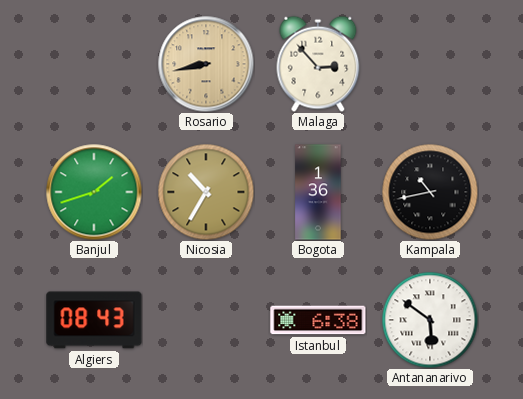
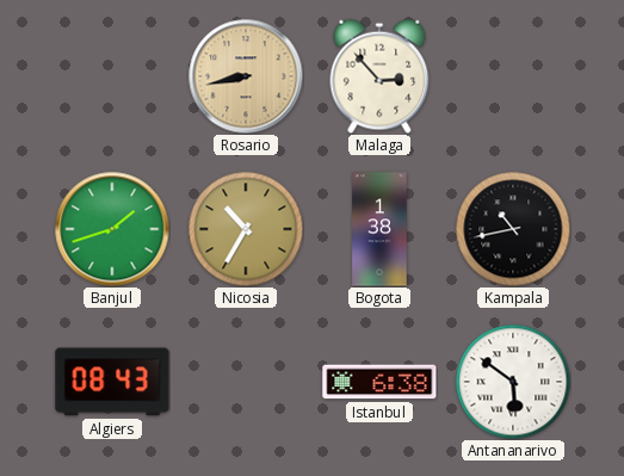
Bogota: 1:36 -> 1:38 (379, 229)
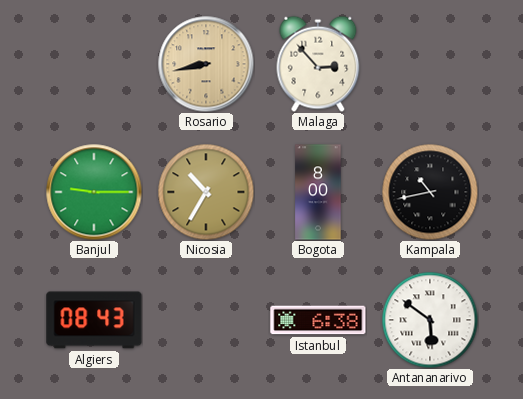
Banjul: 1:42 -> 9:15 (94, 192)
Bogota: 1:38 -> 8:00 (318, 192)
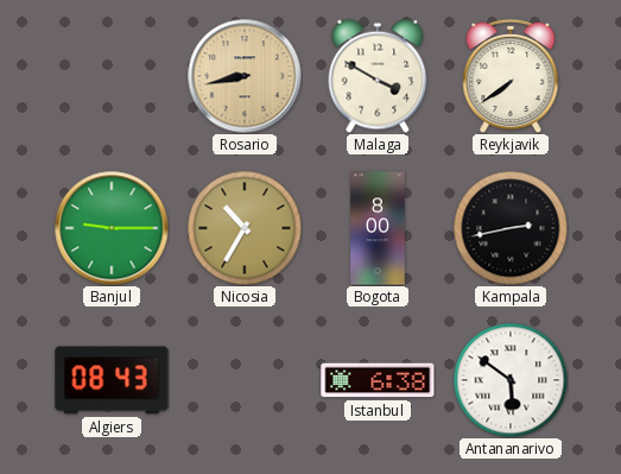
Malaga: 2:53 -> 3:50 (378, 76)
Reykjavik: none -> 7:39 (511, 76)
Kampala: 10:43 -> 2:43 (511, 228)
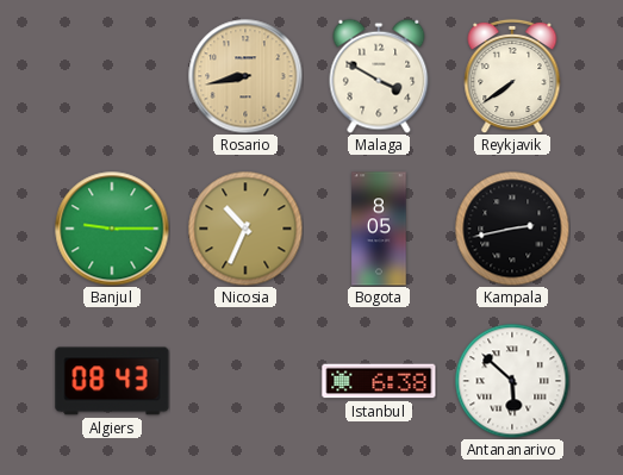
Nicosia: 10:35 -> 10:34 (245, 229)
Bogota: 8:00 -> 8:05 (379, 229)
Antananarivo: 5:51 -> 5:52 (512, 381)
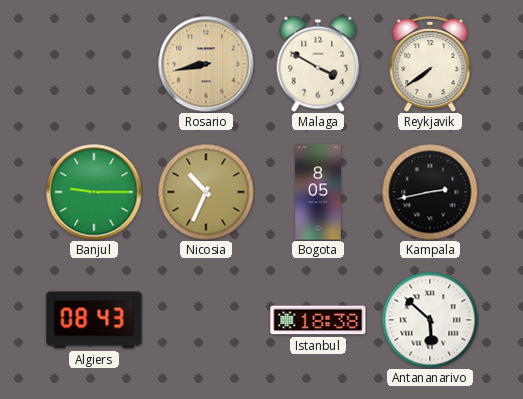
Istanbul: 6:38 -> 18:38 (318, 320)
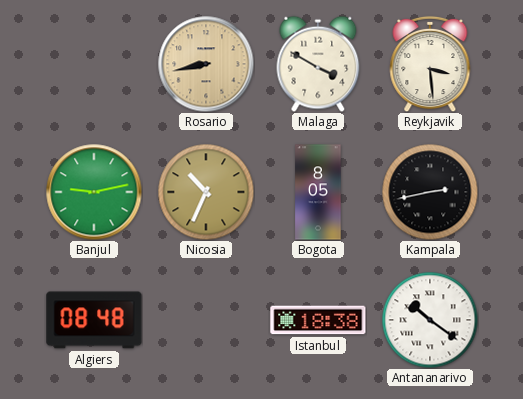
Reykjavik: 7:39 -> 3:29 (430, 64)
Banjul: 9:15 -> 9:13 (94, 192)
Algiers: 08:43 -> 08:48 (94, 320)
Antananarivo: 5:52 -> 10:21 (430, 320)
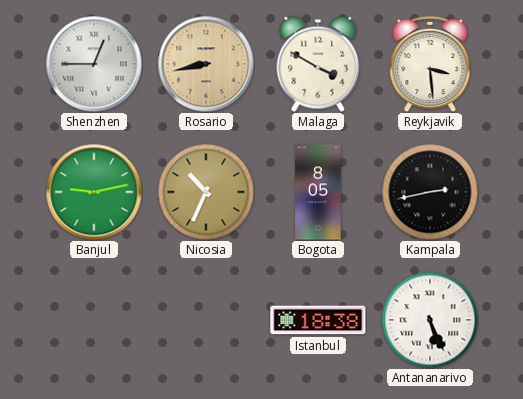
Shenzhen: none -> 12:45 (94, 64)
Algiers: 08:48 -> none (94, 320)
Antananarivo: 10:21 -> 5:26 (430, 320)
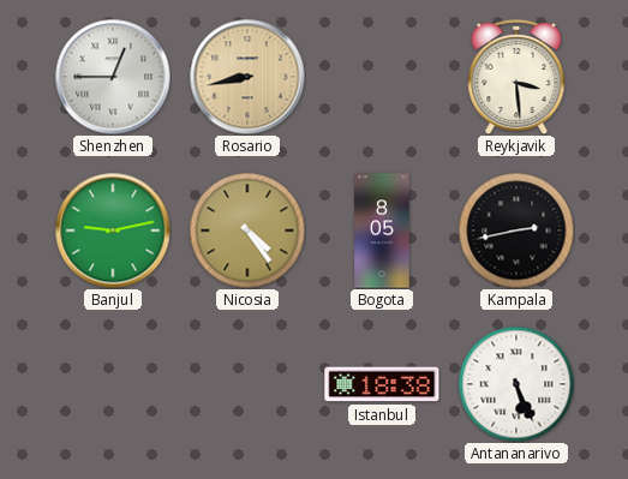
Malaga: 3:50 -> none (318, 64)
Nicosia: 10:34 -> 4:24 (247, 230)
